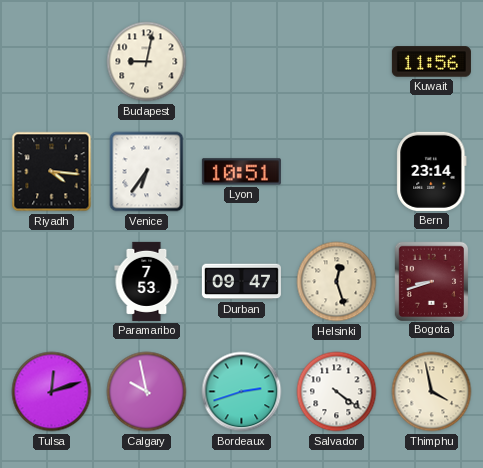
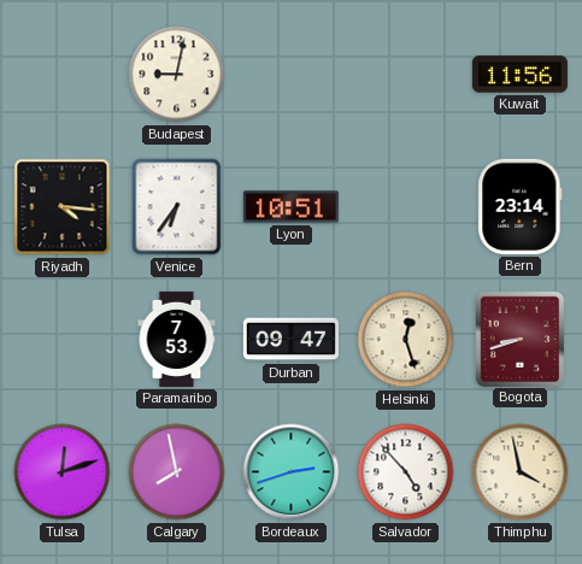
Calgary: 9:58 -> 7:58 (177, 472)
Salvador: 4:21 -> 4:53 (406, 472)
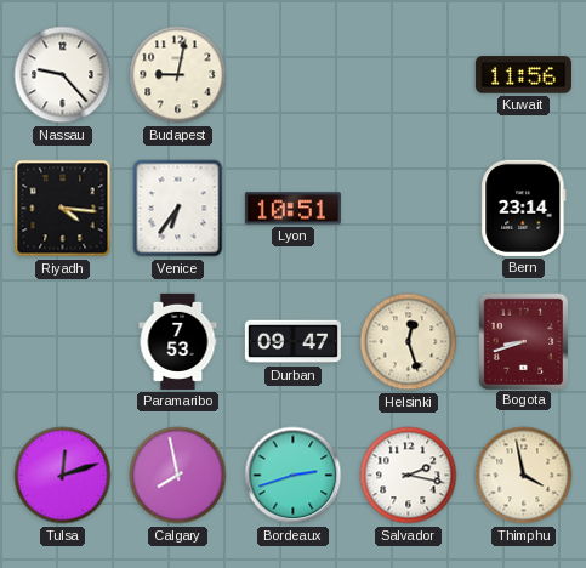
Nassau: none -> 9:23 (63, 75)
Salvador: 4:53 -> 2:17 (409, 476)
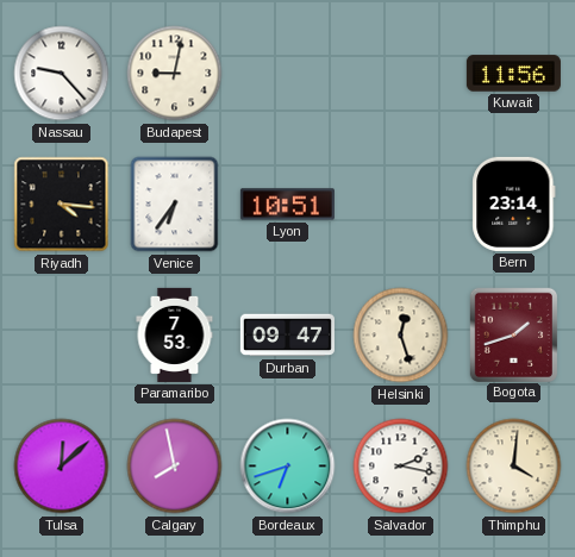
Bogota: 8:42 -> 1:42 (513, 334)
Tulsa: 12:12 -> 12:08 (62, 467)
Bordeaux: 2:42 -> 6:42 (288, 467)
Thimphu: 3:58 -> 4:01 (514, 467)
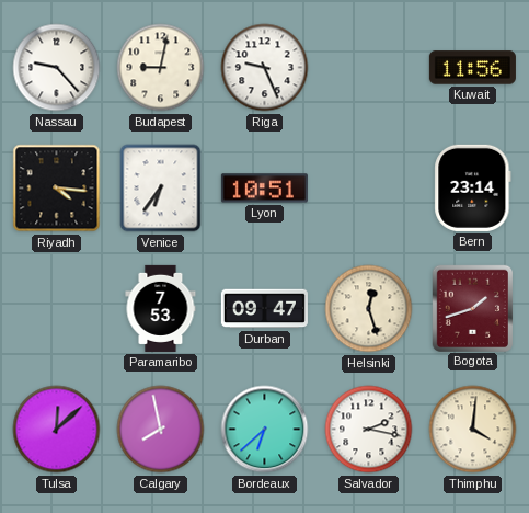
Riga: none -> 9:26 (265, 68)
Bordeaux: 6:42 -> 6:38 (265, 430)
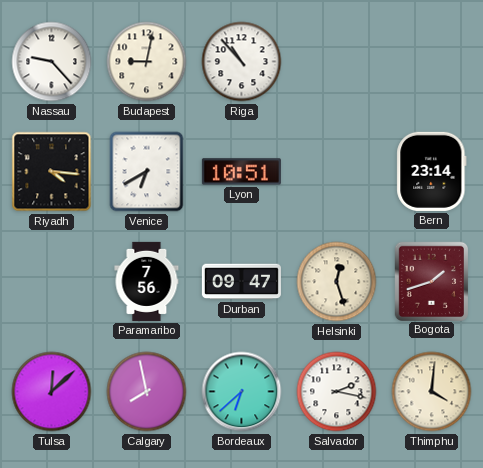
Riga: 9:26 -> 10:53 (242, 62)
Kuwait: 11:56 -> none (472, 68)
Venice: 6:36 -> 6:40 (147, 172)
Paramaribo: 7:53 -> 7:56 (147, 281)
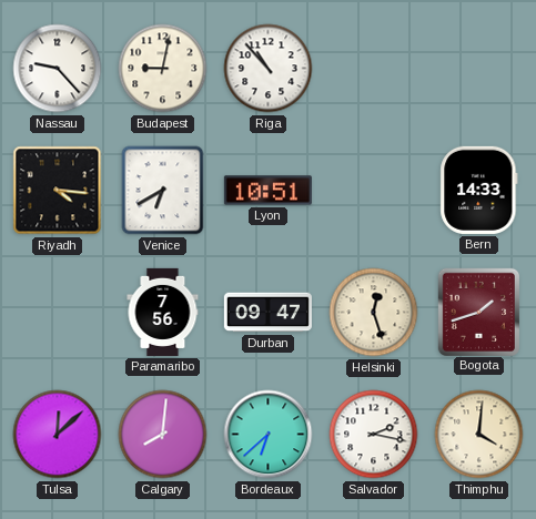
Bern: 23:14 -> 14:33 (479, 190)
Calgary: 7:58 -> 8:01 (163, 435)
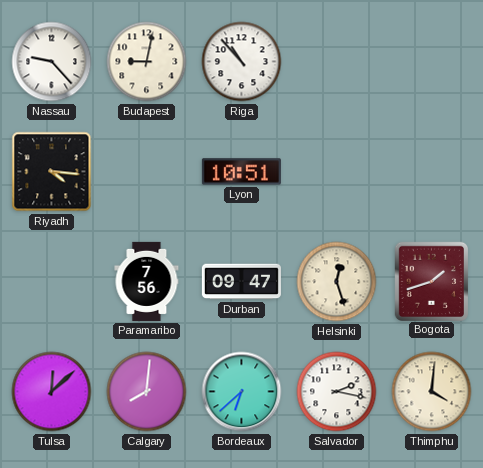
Venice: 6:40 -> none (163, 191)
Bern: 14:33 -> none (479, 190)
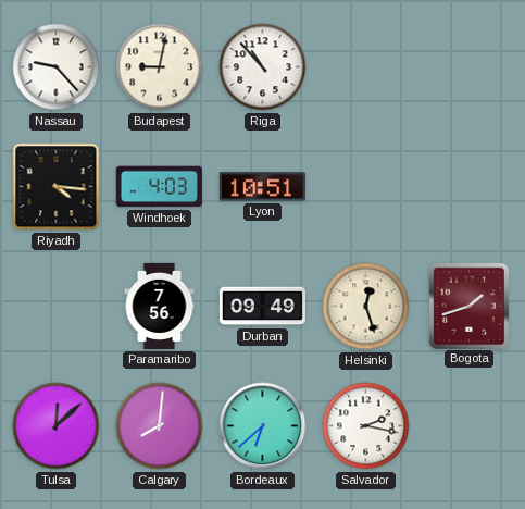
Windhoek: none -> 4:03 (159, 187)
Durban: 09:47 -> 09:49 (262, 307)
Thimphu: 4:01 -> none (432, 392)
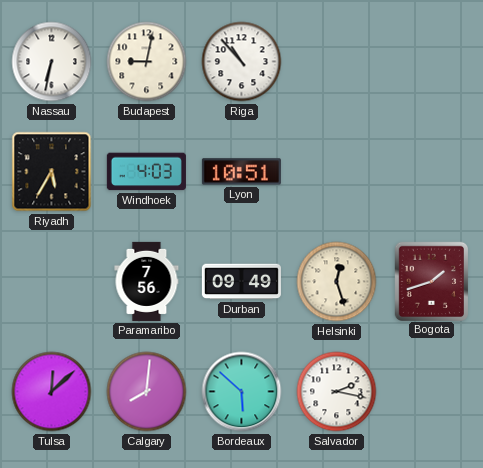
Nassau: 9:23 -> 6:32 (52, 62)
Riyadh: 4:16 -> 5:35 (52, 172)
Bordeaux: 6:38 -> 5:52 (242, 392)
